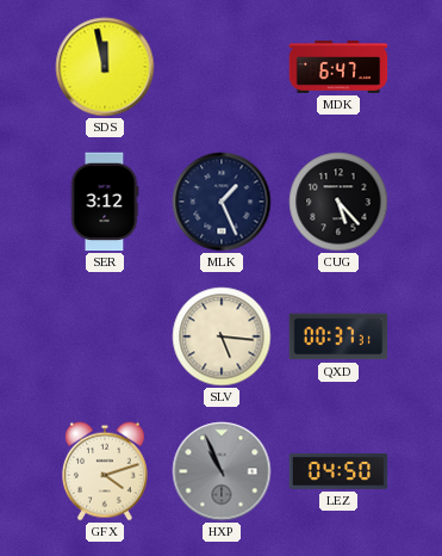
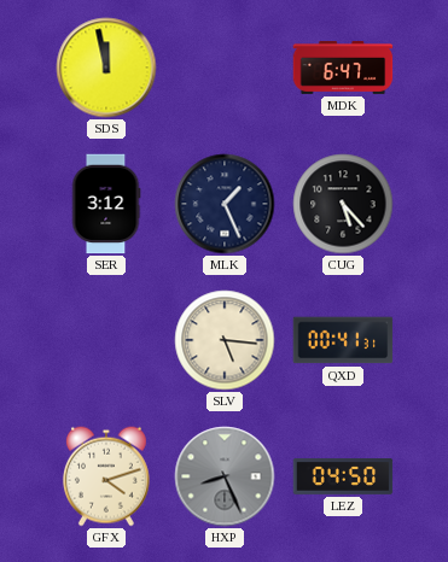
QXD: 00:37 -> 00:41 (343, 340)
HXP: 10:56 -> 8:26 (225, 476)
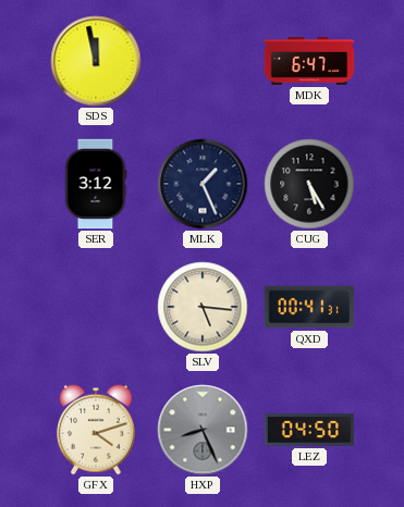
CUG: 5:23 -> 5:25 (309, 184)
